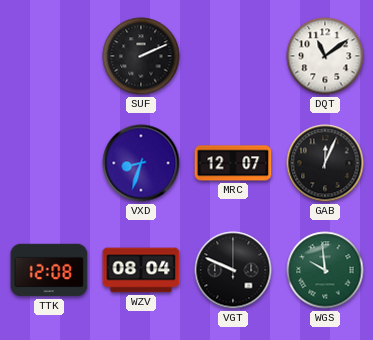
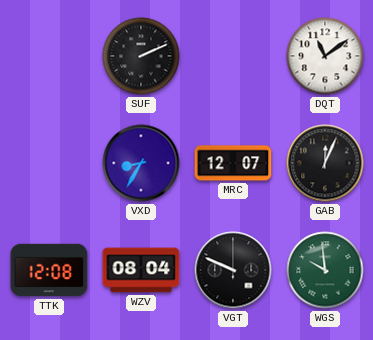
VXD: 8:33 -> 8:35 (141, 163)
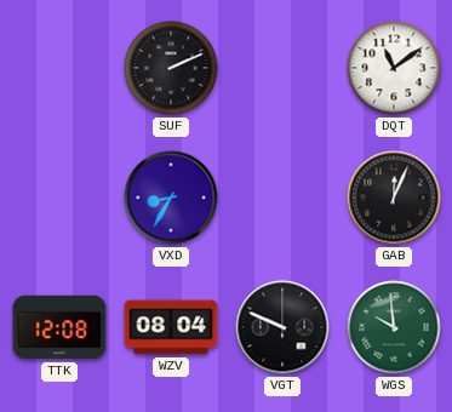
MRC: 12:07 -> none (233, 163)
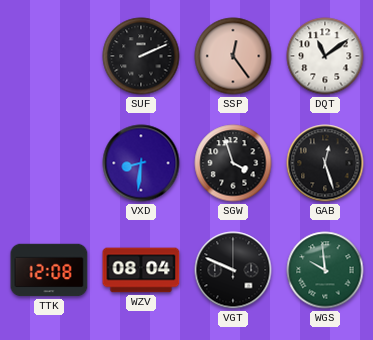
SSP: none -> 12:24 (233, 56)
VXD: 8:35 -> 8:31 (141, 163)
SGW: none -> 3:57 (233, 163)
GAB: 12:04 -> 12:27 (325, 163)
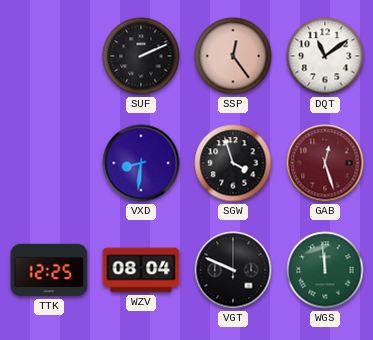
GAB dial: black -> burgundy (325, 163)
TTK: 12:08 -> 12:25 (49, 270)
WGS: 9:59 -> 11:59 (325, 270)
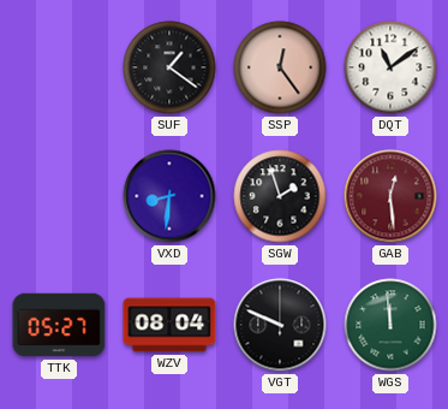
SUF: 2:11 -> 1:21 (169, 67)
SGW: 3:57 -> 1:57 (280, 196)
GAB: 12:27 -> 12:29 (390, 196)
TTK: 12:25 -> 05:27 (59, 325)
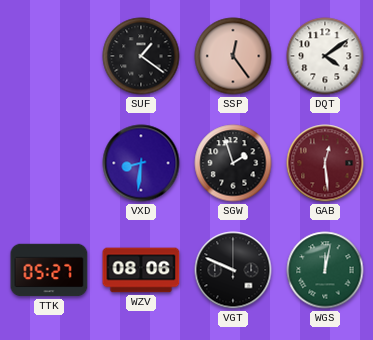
DQT: 11:09 -> 4:09 (325, 56)
WZV: 08:04 -> 08:06 (141, 270)
WGS: 11:59 -> 12:02 (325, 270)
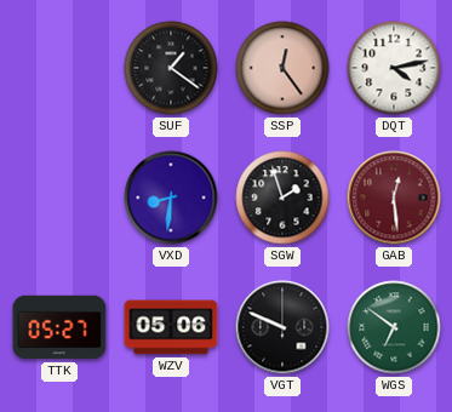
DQT: 4:09 -> 4:13 (394, 68)
WZV: 08:06 -> 05:06 (171, 327)
WGS: 12:02 -> 6:51 (394, 327)
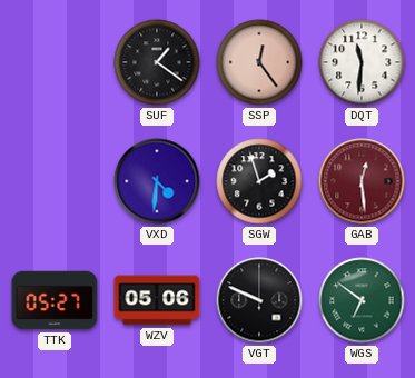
DQT: 4:13 -> 11:31 (362, 62)
VXD: 8:31 -> 4:31 (157, 181)
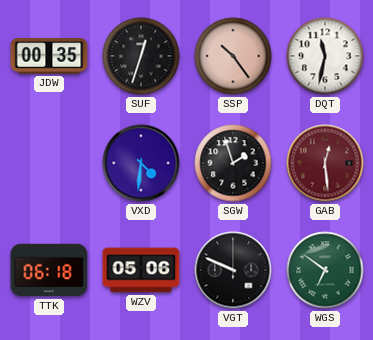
JDW: none -> 00:35 (49, 56)
SUF: 1:21 -> 12:33 (141, 56)
SSP: 12:24 -> 10:24 (233, 56)
DQT: 11:31 -> 11:32 (325, 56)
TTK: 05:27 -> 06:18 (49, 270)
